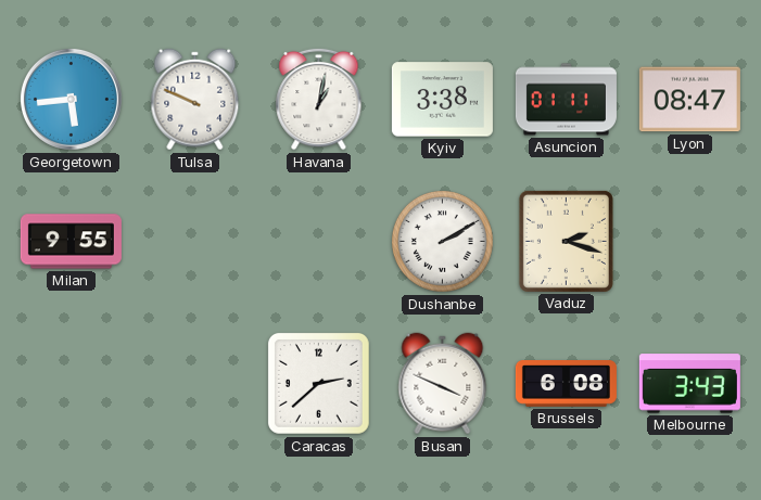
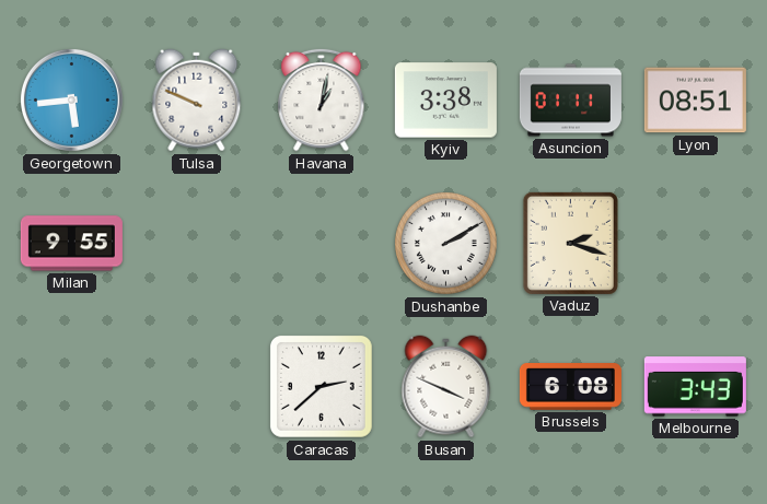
Lyon: 08:47 -> 08:51 (695, 101)
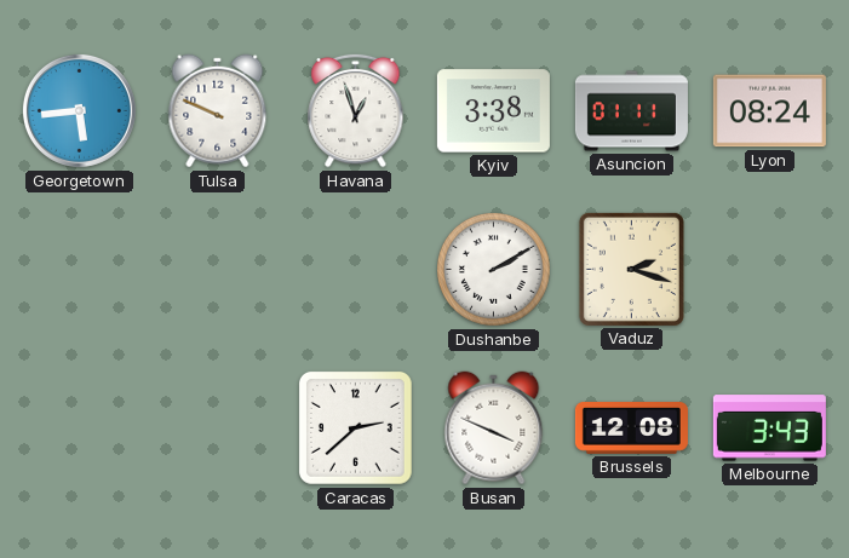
Havana: 1:02 -> 12:57 (356, 110)
Lyon: 08:51 -> 08:24 (769, 111)
Milan: 9:55 -> none (71, 244)
Brussels: 6:08 -> 12:08 (631, 428)
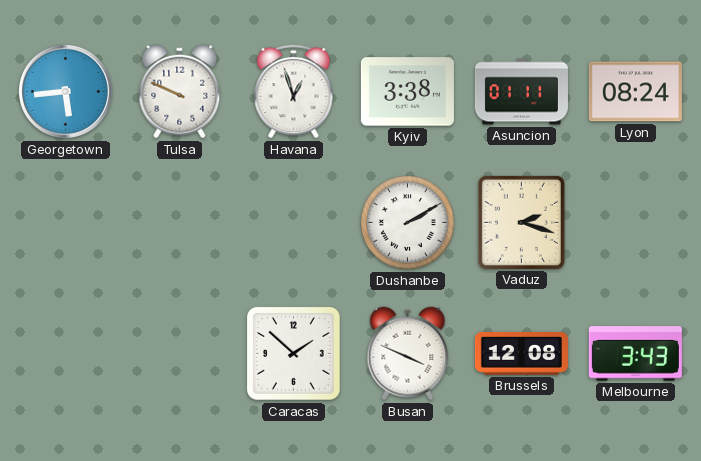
Caracas: 2:38 -> 1:52 (293, 353)
